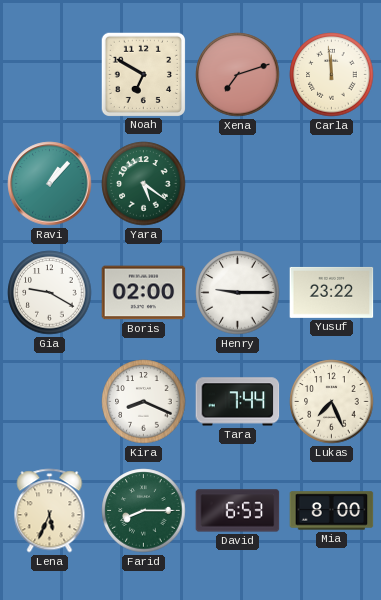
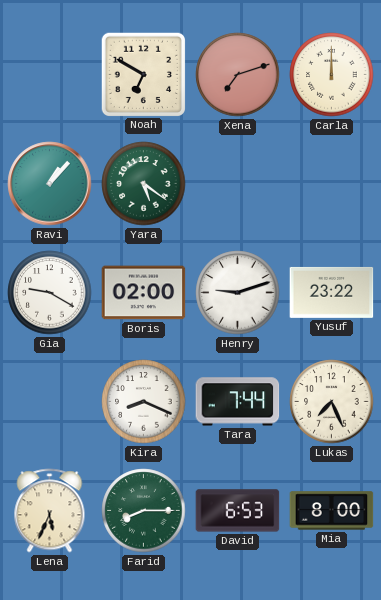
Carla: 11:59 -> 12:00 (332, 75)
Henry: 9:15 -> 9:12 (238, 293)
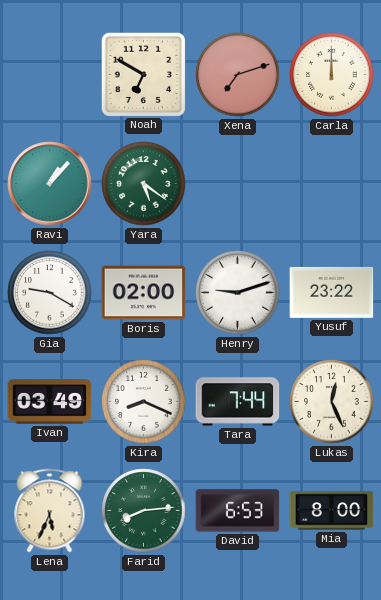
Ivan: none -> 03:49 (50, 402)
Lukas: 7:26 -> 12:26 (332, 402)
Farid: 8:15 -> 8:14 (144, 511)
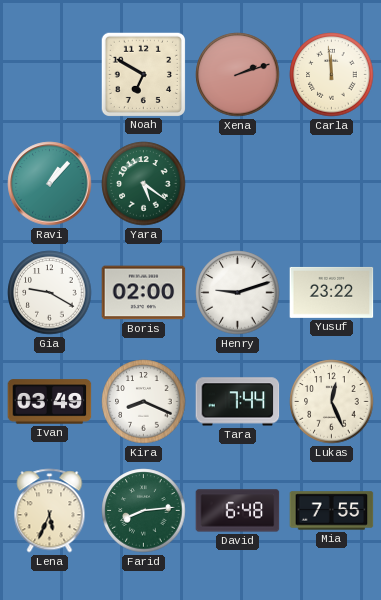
Xena: 7:12 -> 2:12 (238, 75)
Carla: 12:00 -> 11:59 (332, 75)
David: 6:53 -> 6:48 (238, 511)
Mia: 8:00 -> 7:55 (332, 511)
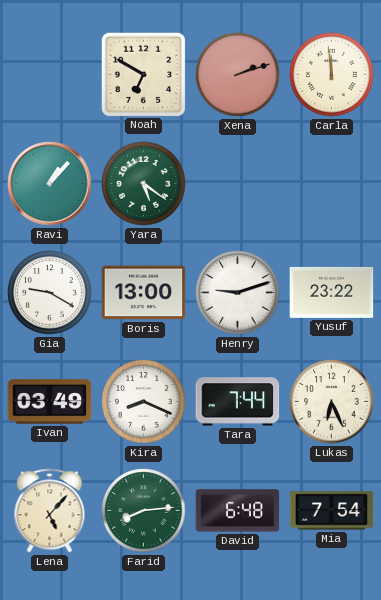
Boris: 02:00 -> 13:00 (144, 293)
Lukas: 12:26 -> 6:26 (332, 402)
Lena: 5:34 -> 5:07 (50, 511)
Mia: 7:55 -> 7:54 (332, 511)
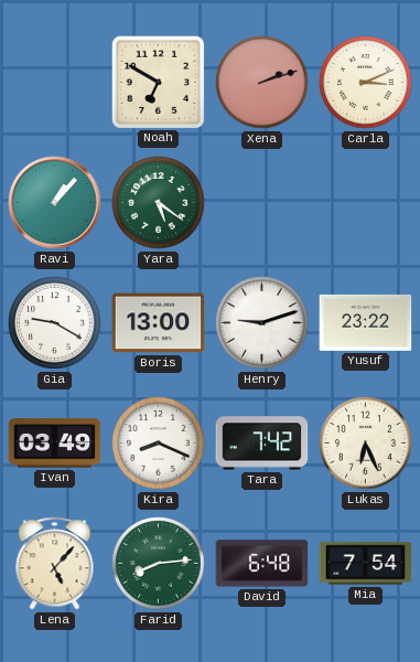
Carla: 11:59 -> 3:11 (366, 83)
Tara: 7:44 -> 7:42 (262, 444)
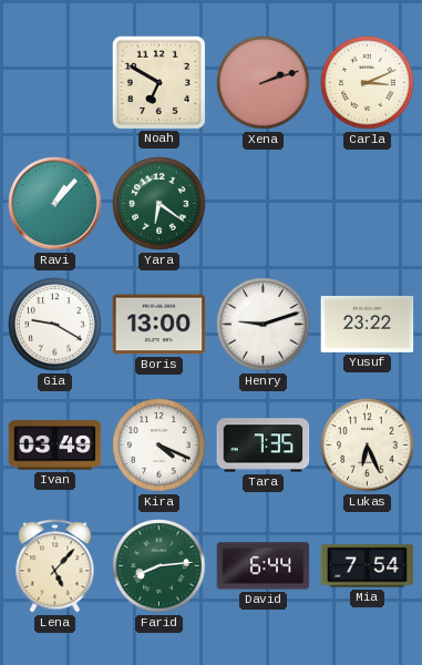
Yara: 5:21 -> 6:21 (159, 204)
Kira: 8:19 -> 4:19 (159, 446)
Tara: 7:42 -> 7:35 (264, 446)
David: 6:48 -> 6:44 (264, 566)
